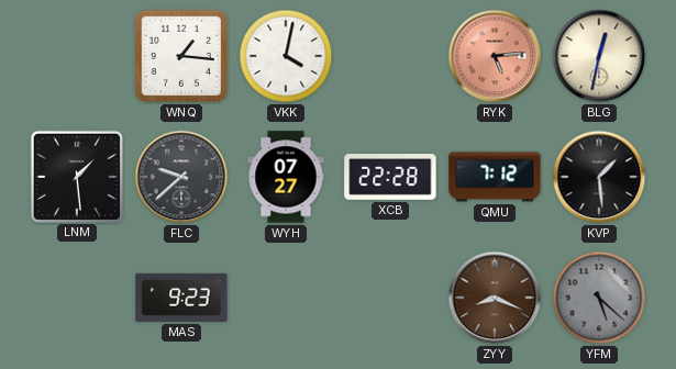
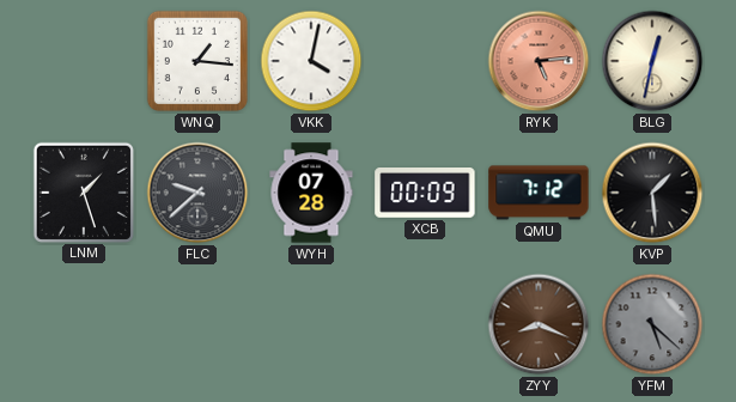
LNM: 1:29 -> 1:27 (83, 191)
WYH: 07:27 -> 07:28 (311, 193)
XCB: 22:28 -> 00:09 (425, 194)
MAS: 9:23 -> none (181, 298)
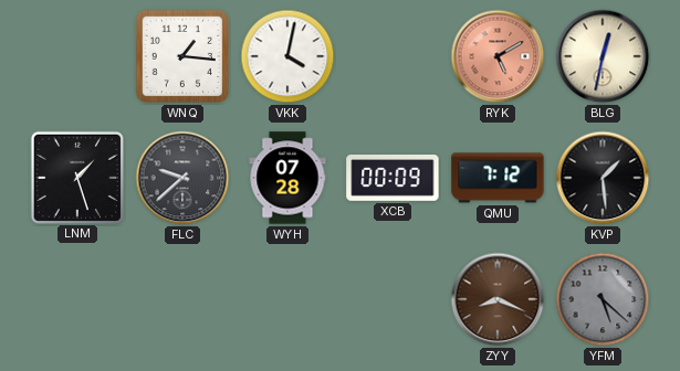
RYK: 5:14 -> 5:10 (498, 56)
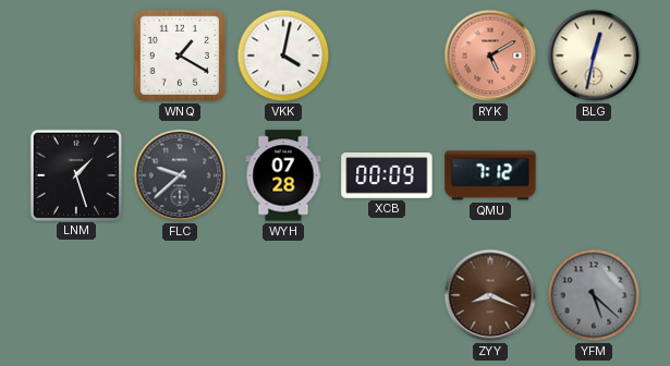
WNQ: 1:16 -> 1:20 (180, 56)
KVP: 1:29 -> none (603, 178)
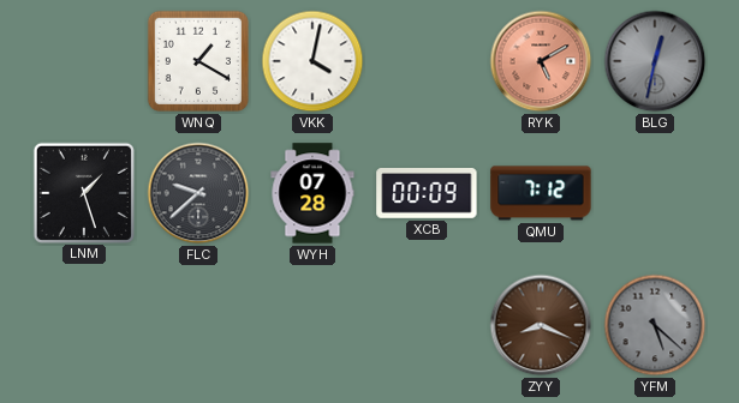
BLG dial: cream -> grey (655, 61)
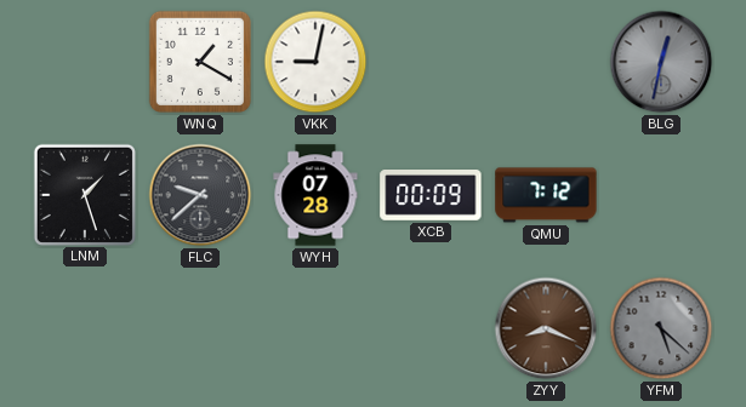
VKK: 4:02 -> 9:02 (315, 62)
RYK: 5:10 -> none (541, 61)
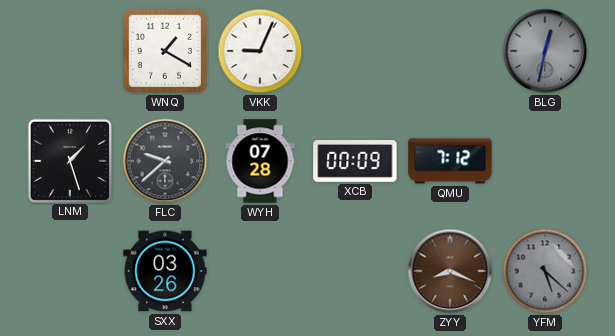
VKK: 9:02 -> 9:04 (260, 51)
SXX: none -> 03:26 (165, 271)
